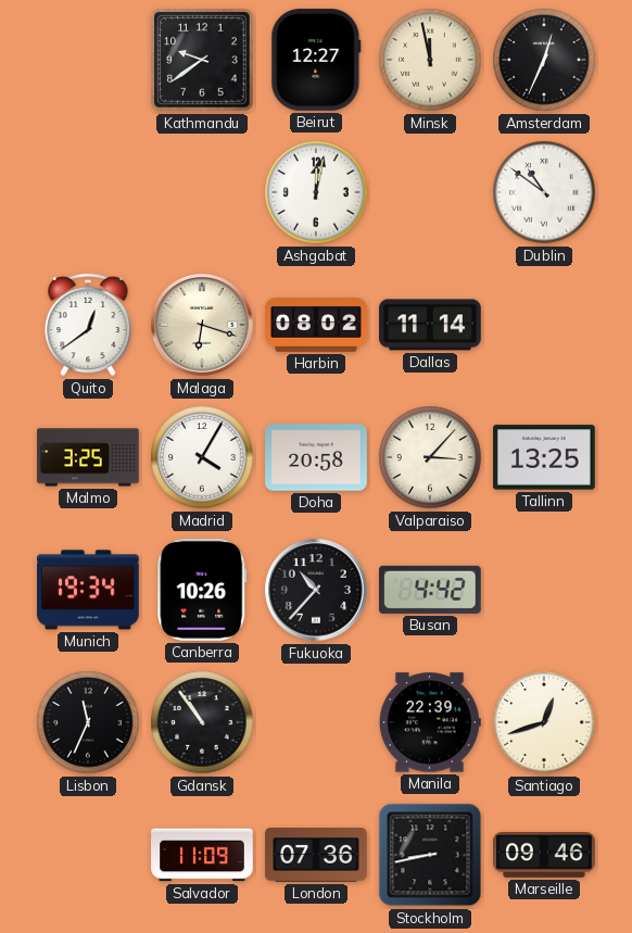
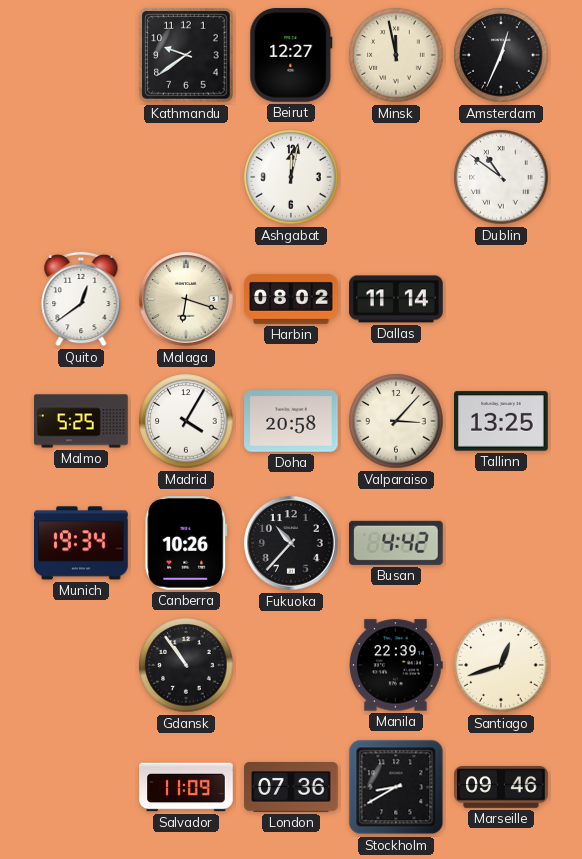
Malmo: 3:25 -> 5:25 (81, 421)
Lisbon: 11:34 -> none (88, 722)
Stockholm: 8:43 -> 8:40 (396, 787)
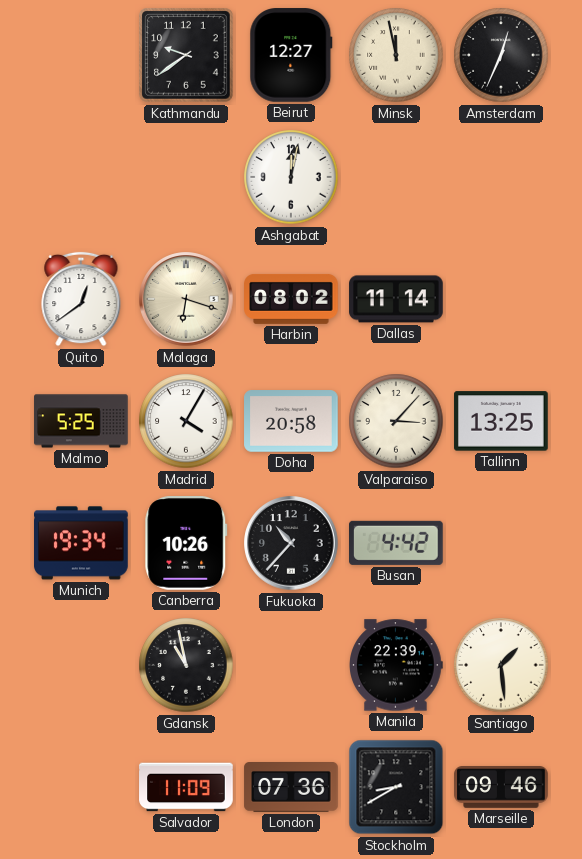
Dublin: 10:51 -> none (501, 177)
Gdansk: 10:54 -> 10:58 (186, 665)
Santiago: 12:42 -> 1:29 (501, 665)
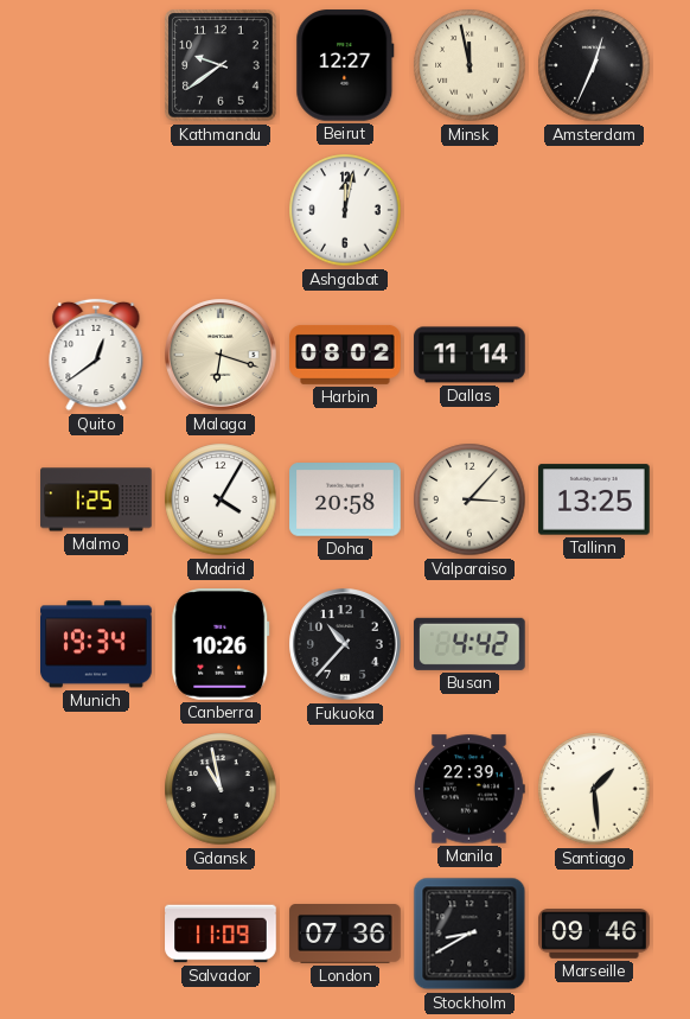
Malmo: 5:25 -> 1:25 (96, 499)
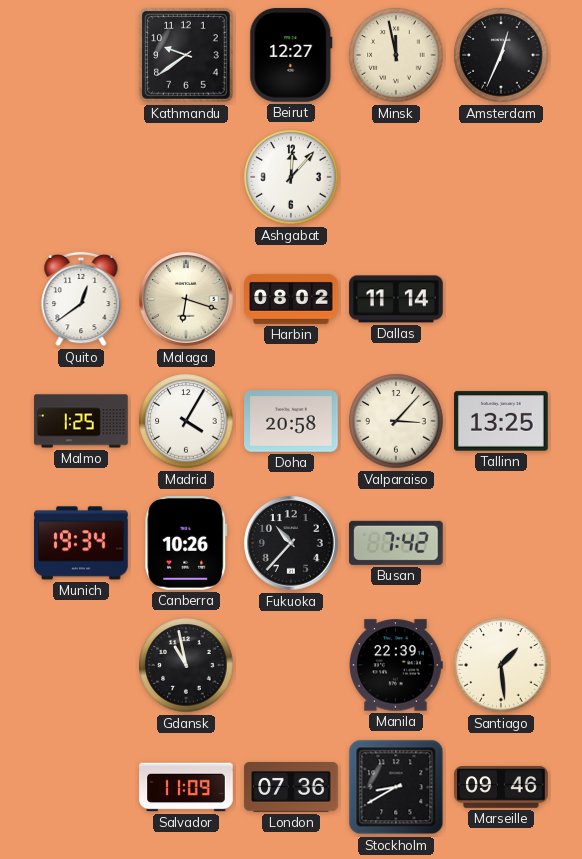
Ashgabat: 12:02 -> 12:07 (291, 177)
Busan: 4:42 -> 7:42 (397, 543)
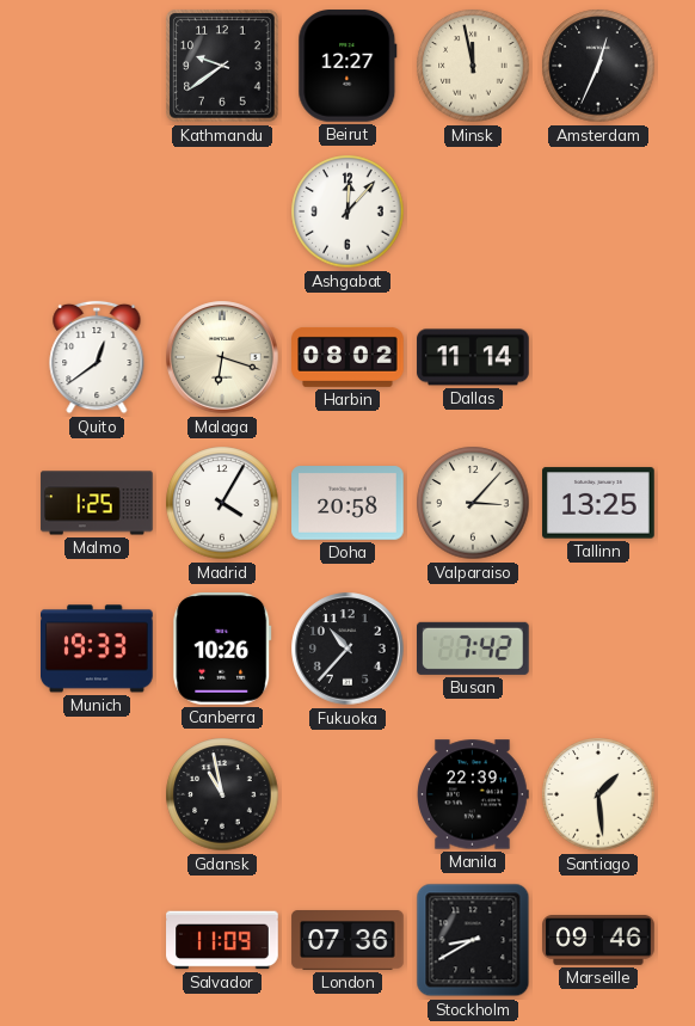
Munich: 19:34 -> 19:33 (97, 649)
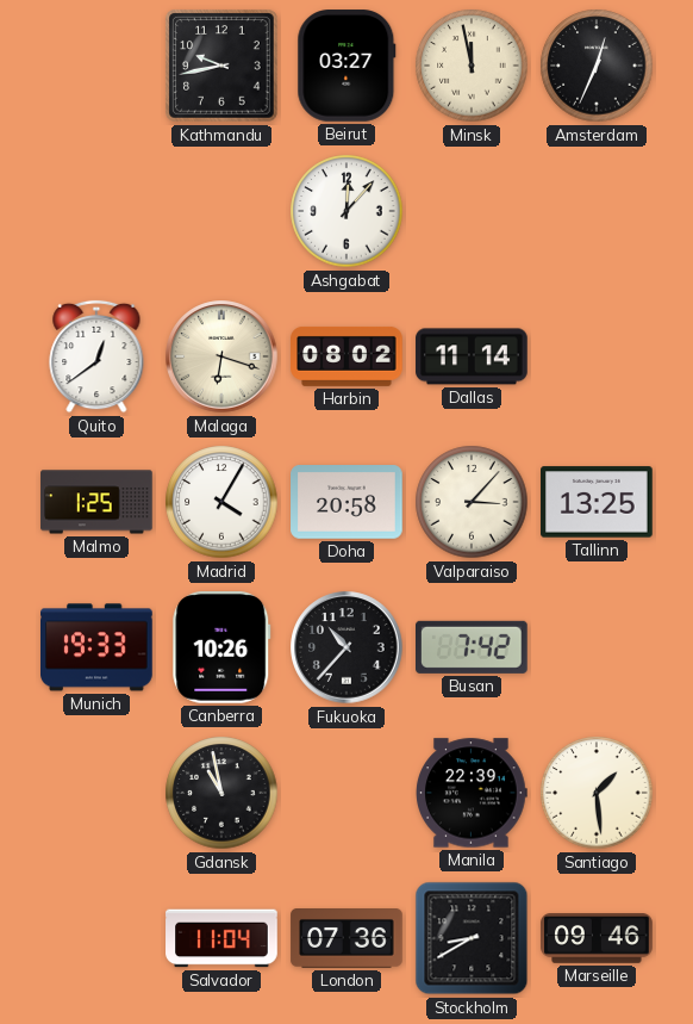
Kathmandu: 9:39 -> 9:43 (221, 66)
Beirut: 12:27 -> 03:27 (346, 66)
Salvador: 11:09 -> 11:04 (221, 938)
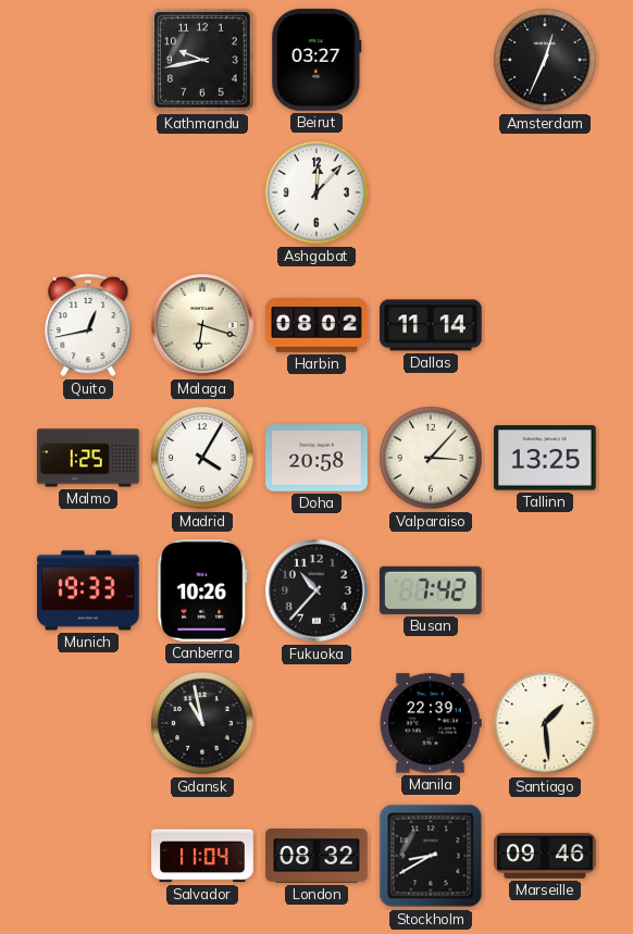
Minsk: 11:58 -> none (472, 66)
Quito: 12:39 -> 12:43 (88, 325)
London: 07:36 -> 08:32 (316, 857)
